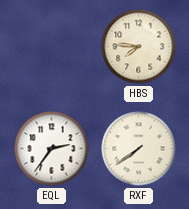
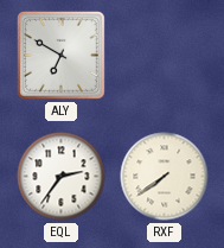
ALY: none -> 6:50 (62, 56)
HBS: 7:46 -> none (139, 47)
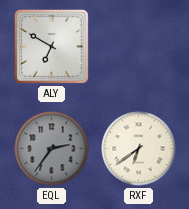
EQL dial: white -> grey (52, 149)
RXF: 7:39 -> 6:39 (139, 149)
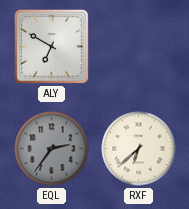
RXF: 6:39 -> 6:38 (139, 149)
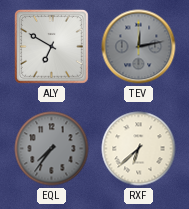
TEV: none -> 12:13 (139, 47)
EQL: 2:36 -> 7:36 (52, 149)
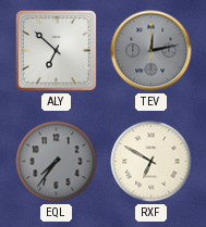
ALY: 6:50 -> 6:52 (57, 51)
RXF: 6:38 -> 6:50 (152, 162)
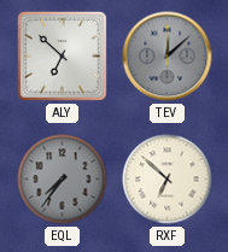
TEV: 12:13 -> 12:08 (168, 57)
RXF: 6:50 -> 6:52 (168, 180)
